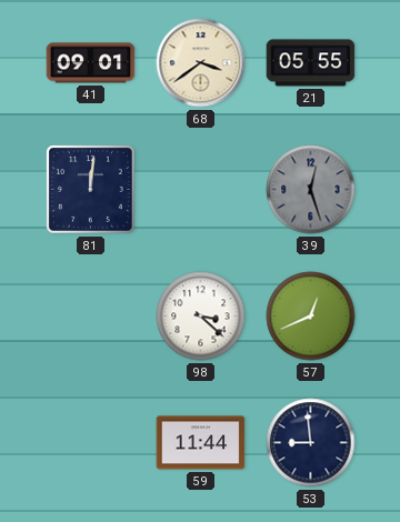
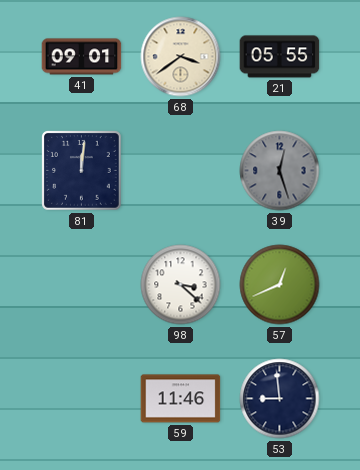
59: 11:44 -> 11:46 (181, 399)
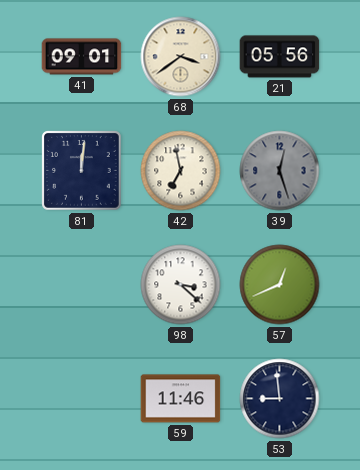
21: 05:55 -> 05:56 (280, 57)
42: none -> 6:58 (181, 171)
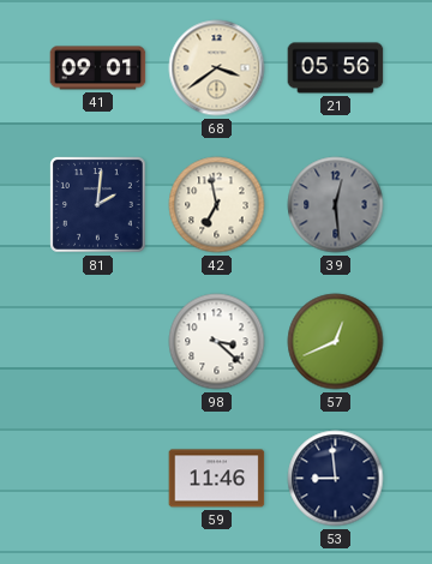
81: 12:01 -> 2:01 (98, 205)
39: 12:27 -> 12:29 (336, 205)
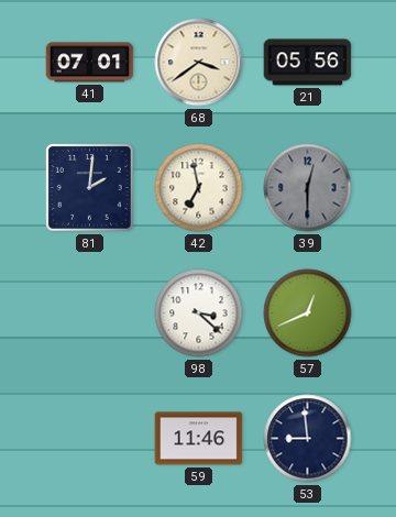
41: 09:01 -> 07:01 (90, 63)
39: 12:29 -> 12:30 (308, 188)
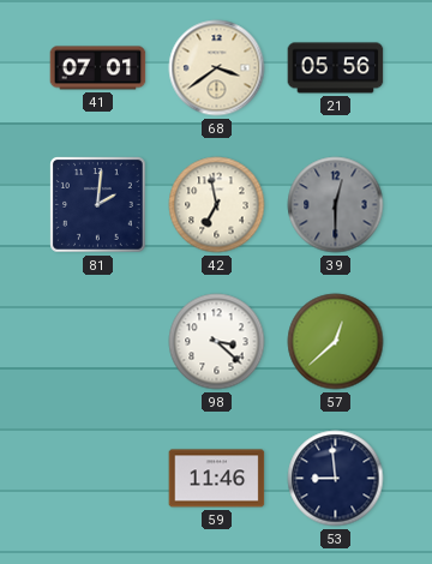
57: 12:41 -> 12:38 (336, 342)
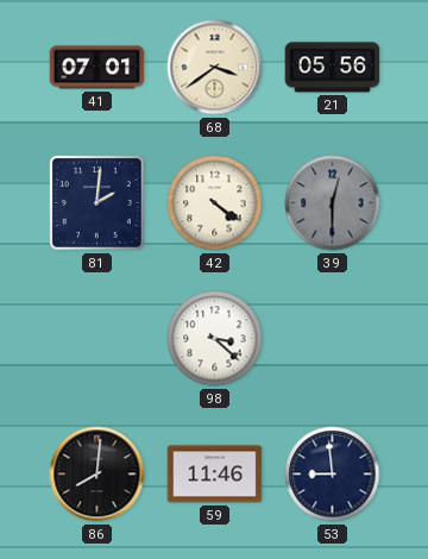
42: 6:58 -> 4:21 (215, 203)
57: 12:38 -> none (336, 342)
86: none -> 8:01 (97, 475)
